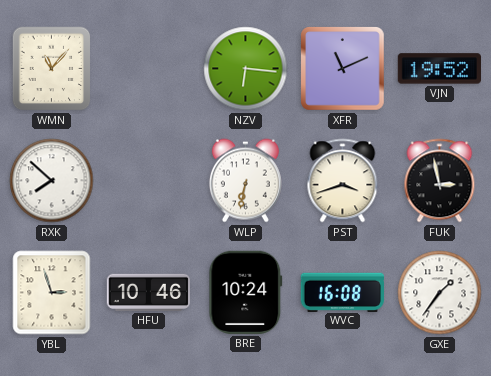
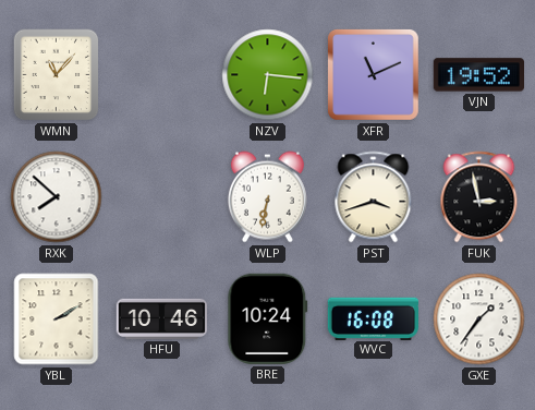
YBL: 2:57 -> 2:10 (57, 319)
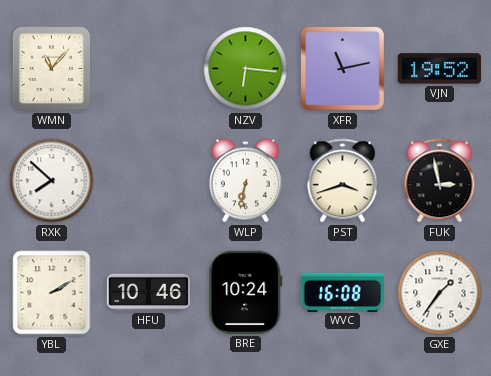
XFR: 11:11 -> 11:13 (343, 69)
